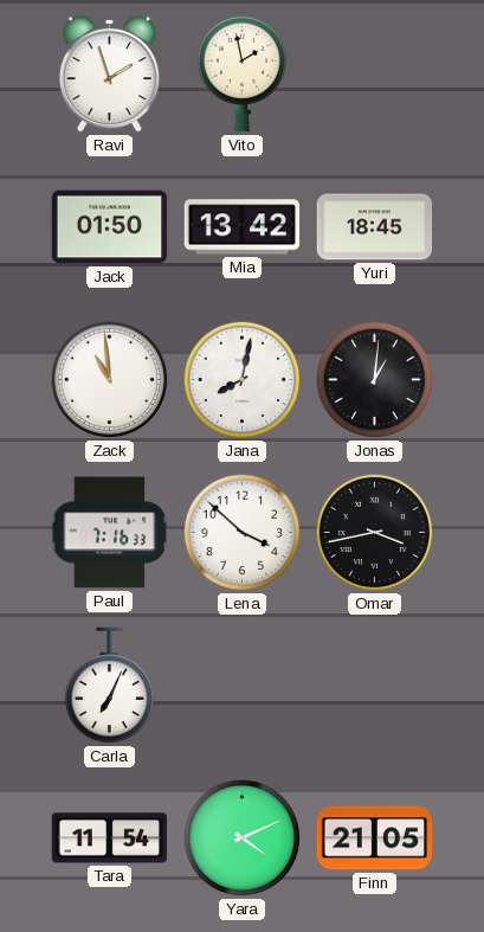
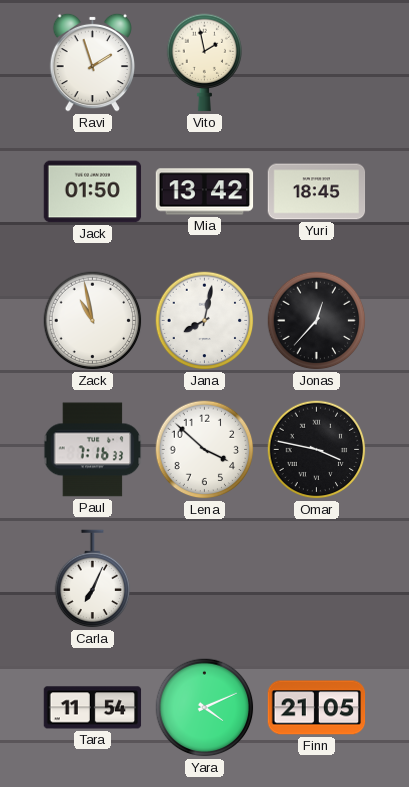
Zack: 10:59 -> 10:58 (93, 321)
Jonas: 1:01 -> 12:37 (317, 321)
Omar: 3:43 -> 3:47 (317, 450)
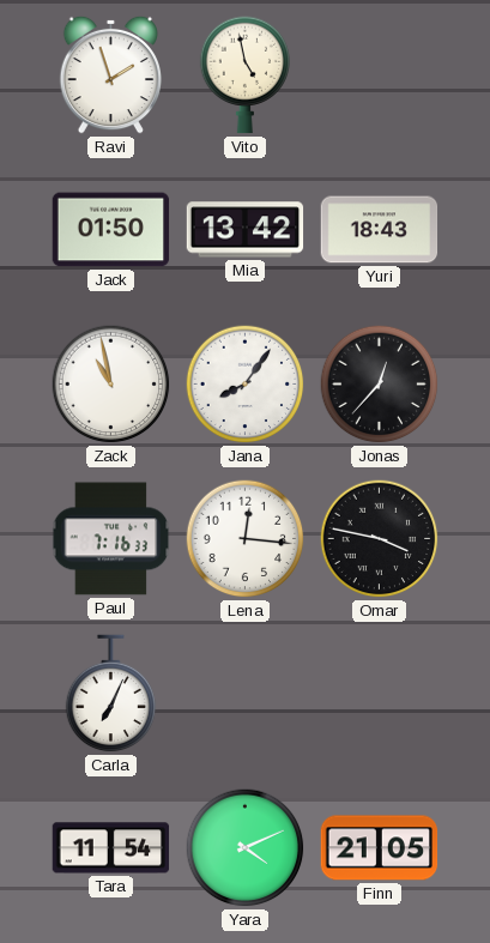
Vito: 1:58 -> 4:58 (246, 75)
Yuri: 18:45 -> 18:43 (380, 230)
Jana: 8:02 -> 8:06 (246, 385)
Lena: 3:52 -> 12:16 (246, 539)
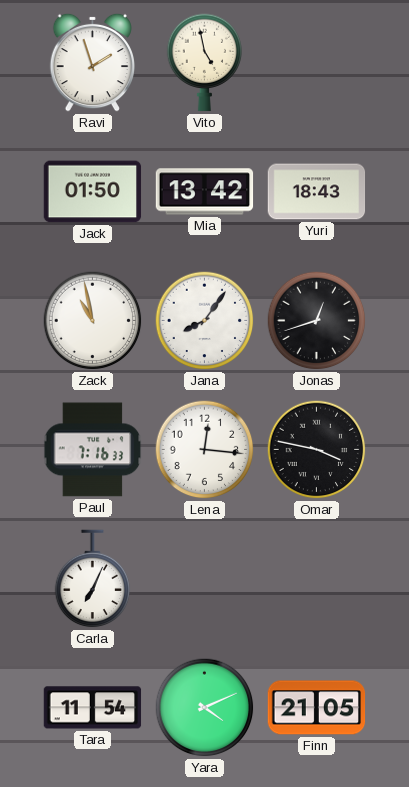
Jonas: 12:37 -> 12:42 (317, 321)
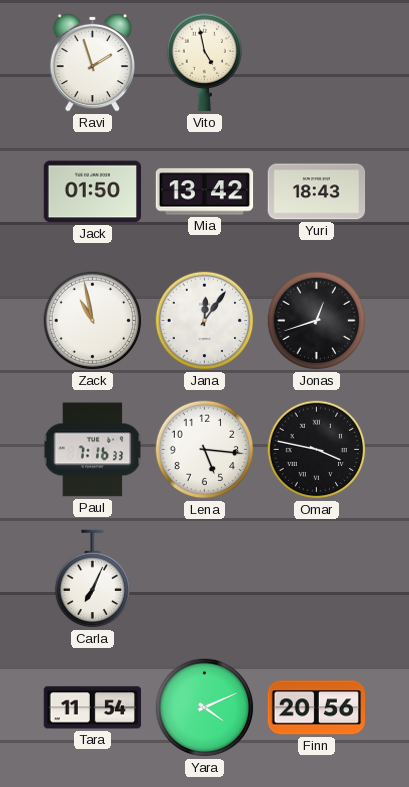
Jana: 8:06 -> 12:06 (205, 321)
Lena: 12:16 -> 5:16 (205, 450)
Finn: 21:05 -> 20:56 (317, 708)
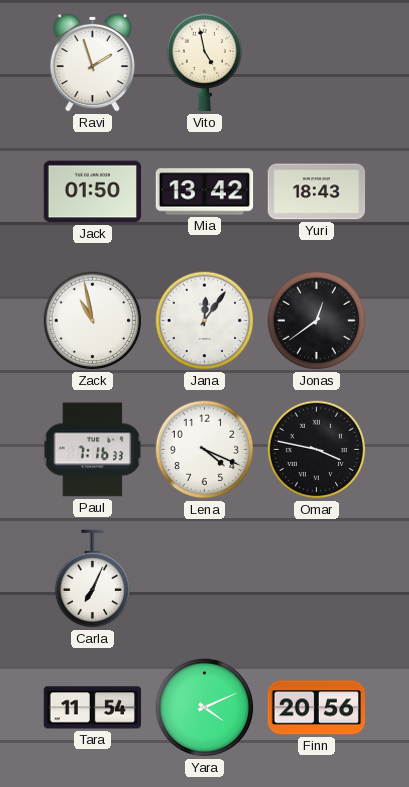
Jonas: 12:42 -> 12:39 (317, 321)
Lena: 5:16 -> 4:19 (205, 450)
